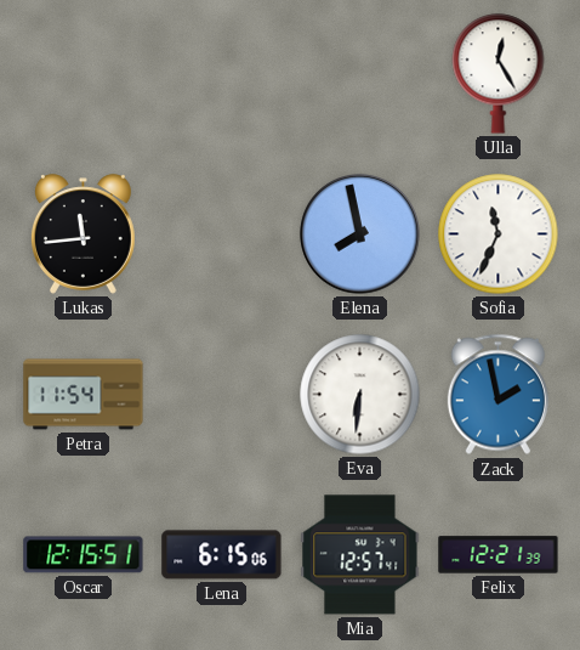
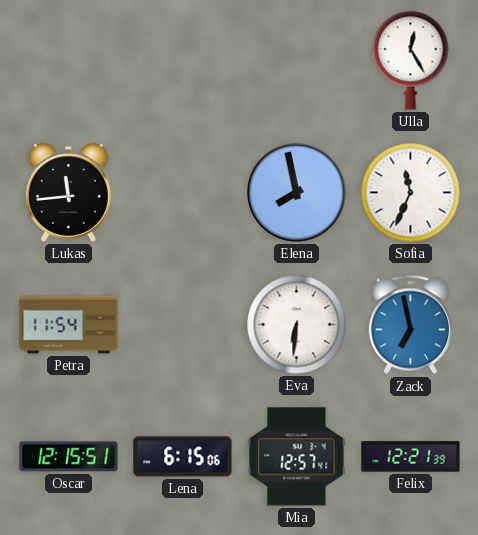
Zack: 1:58 -> 6:58 (410, 325)
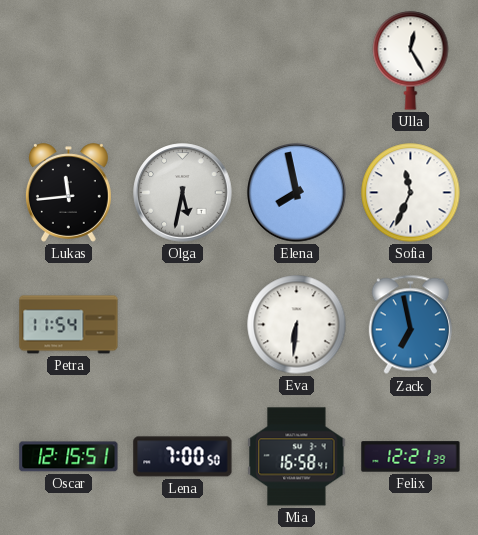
Olga: none -> 5:32 (183, 193)
Lena: 6:15 -> 7:00 (183, 457)
Mia: 12:57 -> 16:58 (297, 457)
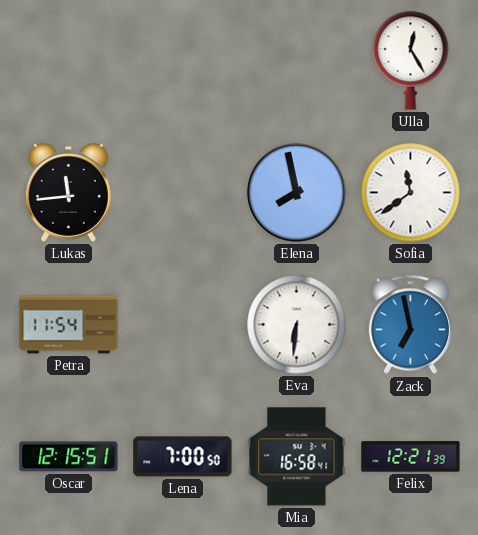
Olga: 5:32 -> none (183, 193)
Sofia: 11:34 -> 11:39 (411, 193)
